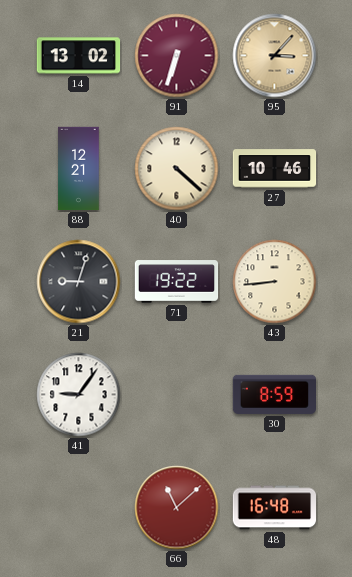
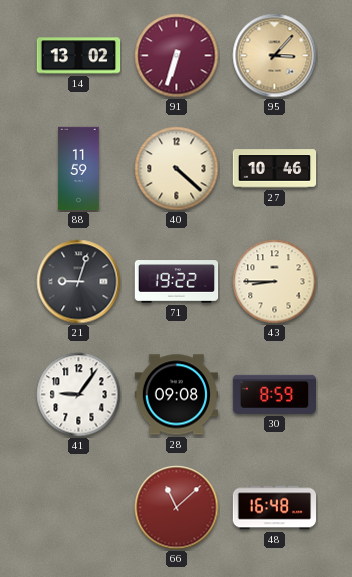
88: 12:21 -> 11:59 (79, 169)
43: 8:44 -> 8:45 (275, 282)
28: none -> 09:08 (176, 395)
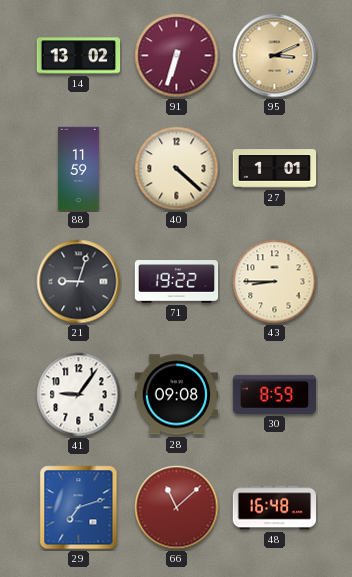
95: 3:07 -> 3:11 (275, 56)
27: 10:46 -> 1:01 (275, 169)
29: none -> 7:12 (79, 508)
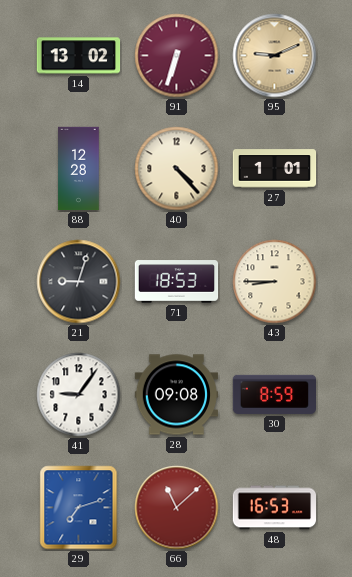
95: 3:11 -> 9:11 (275, 56)
88: 11:59 -> 12:28 (79, 169)
40: 4:22 -> 4:23 (177, 169)
71: 19:22 -> 18:53 (177, 282)
48: 16:48 -> 16:53 (275, 508)
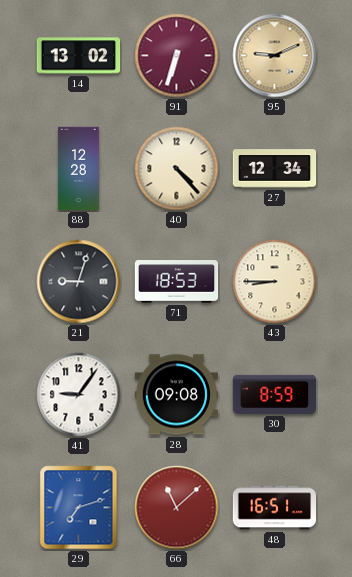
27: 1:01 -> 12:34 (275, 169)
48: 16:53 -> 16:51 (275, 508)
